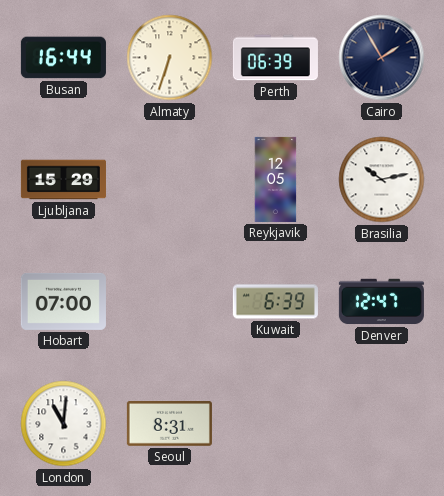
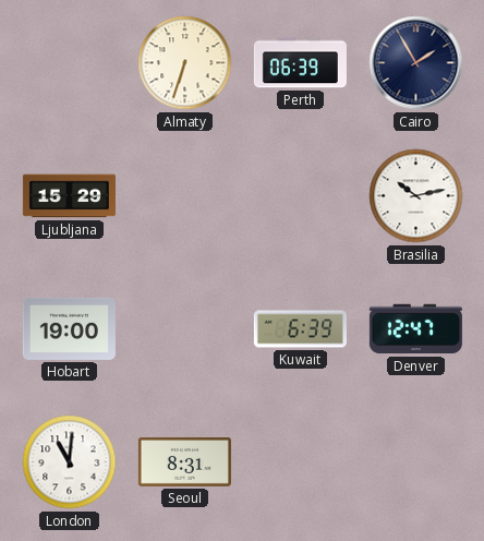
Busan: 16:44 -> none (63, 58)
Reykjavik: 12:05 -> none (276, 179)
Hobart: 07:00 -> 19:00 (69, 328)
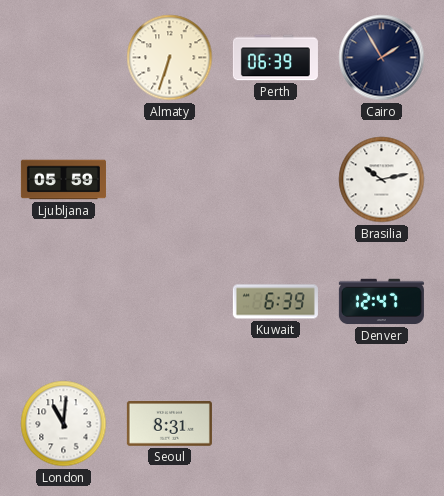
Ljubljana: 15:29 -> 05:59 (63, 180)
Hobart: 19:00 -> none (69, 328)
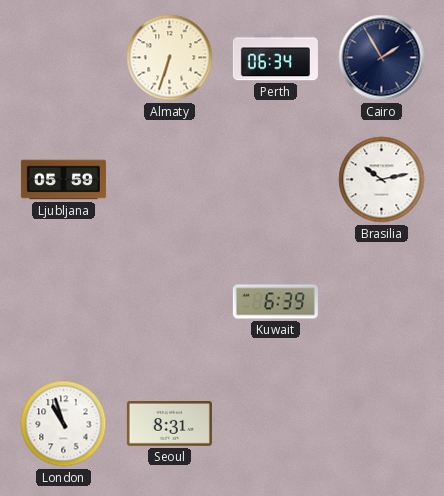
Perth: 06:39 -> 06:34 (275, 58)
Denver: 12:47 -> none (381, 302)
London: 11:01 -> 10:57 (64, 424)
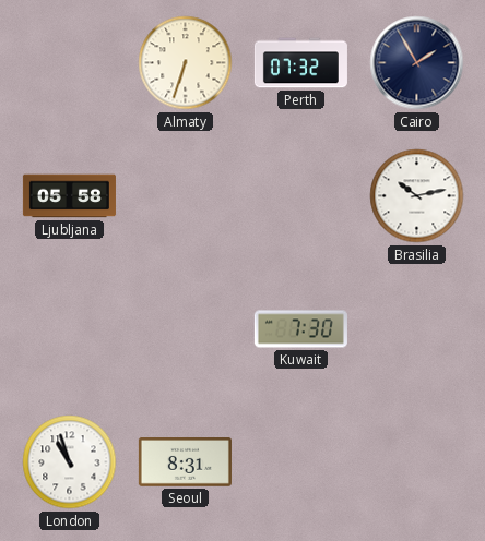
Perth: 06:34 -> 07:32 (300, 63)
Ljubljana: 05:59 -> 05:58 (69, 196)
Kuwait: 6:39 -> 7:30 (300, 329)
